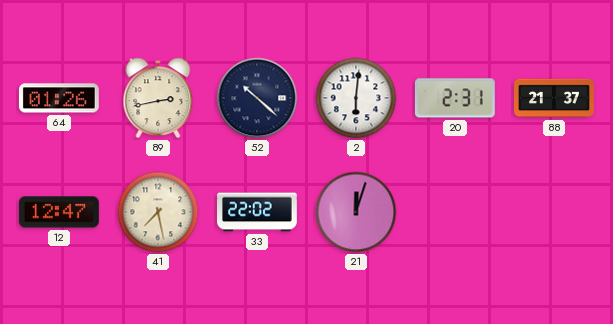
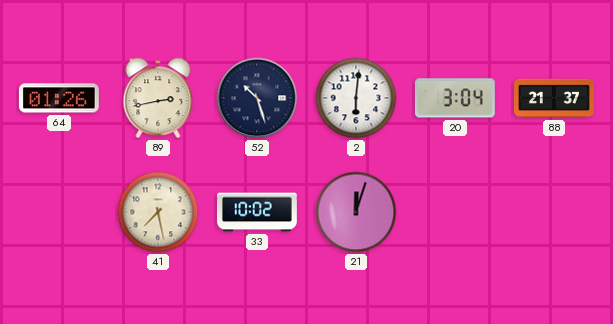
52: 10:22 -> 10:27 (257, 98)
20: 2:31 -> 3:04 (455, 98)
12: 12:47 -> none (59, 212)
33: 22:02 -> 10:02 (258, 212)
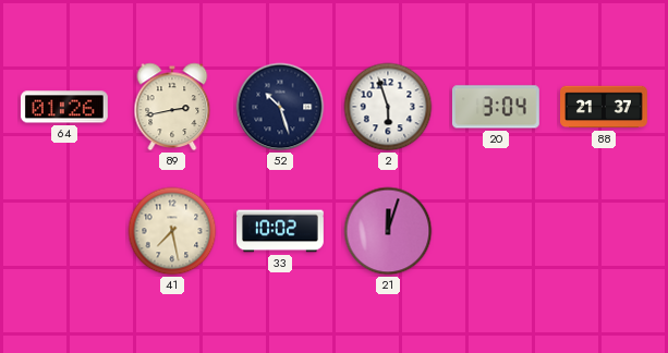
2: 6:01 -> 5:57 (388, 107)
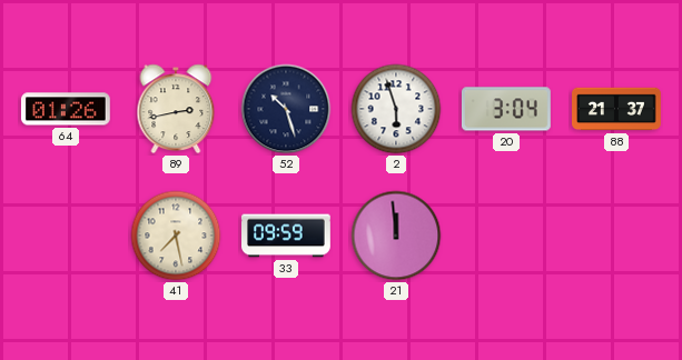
33: 10:02 -> 09:59 (287, 236)
21: 12:03 -> 11:59 (396, 236)
